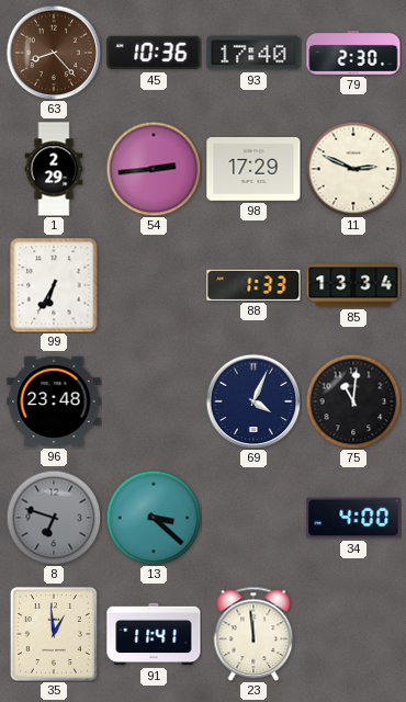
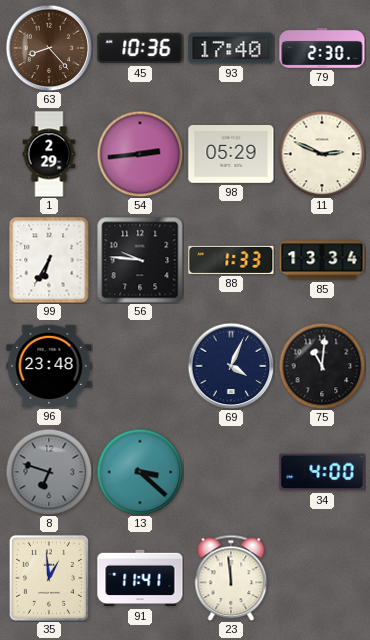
98: 17:29 -> 05:29 (231, 155)
56: none -> 9:46 (140, 260)
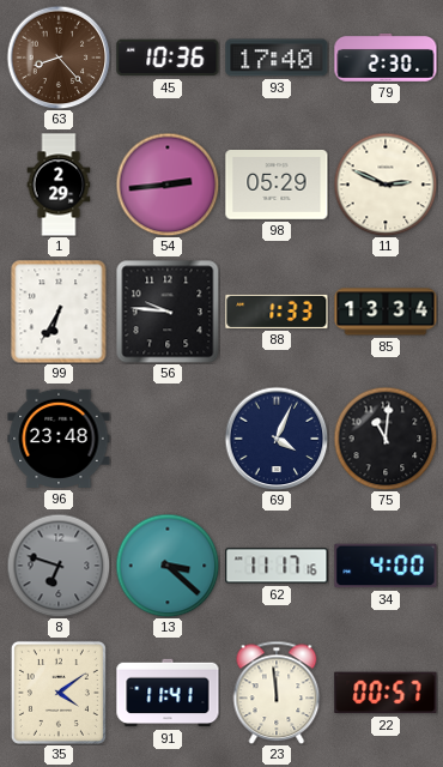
62: none -> 11:17 (277, 566)
35: 12:59 -> 4:09 (59, 693)
22: none -> 00:57 (386, 693)
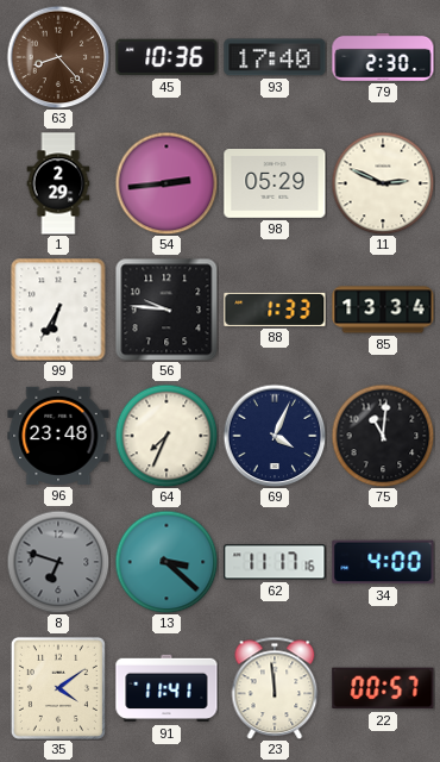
64: none -> 7:34 (166, 436)
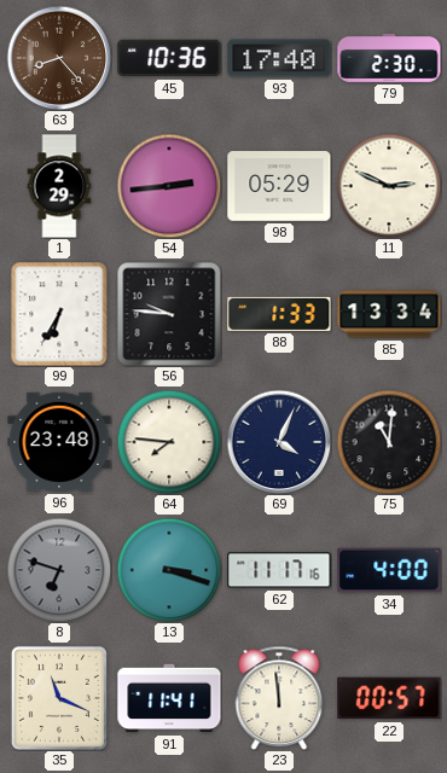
64: 7:34 -> 7:46 (169, 442)
13: 3:22 -> 3:18 (169, 570)
35: 4:09 -> 11:19 (59, 698)
